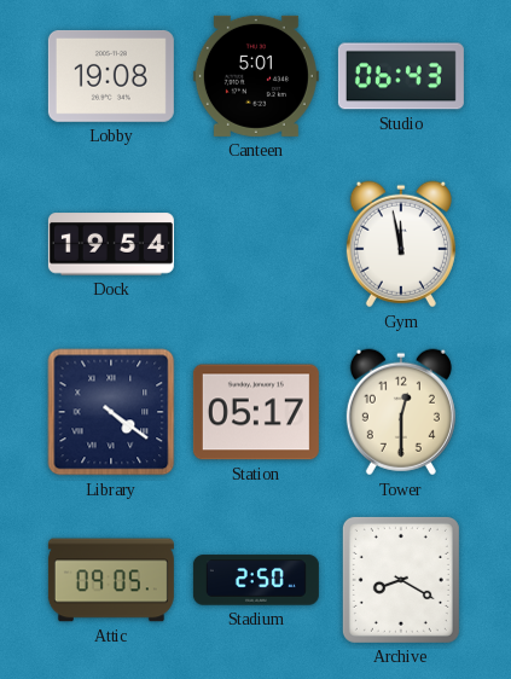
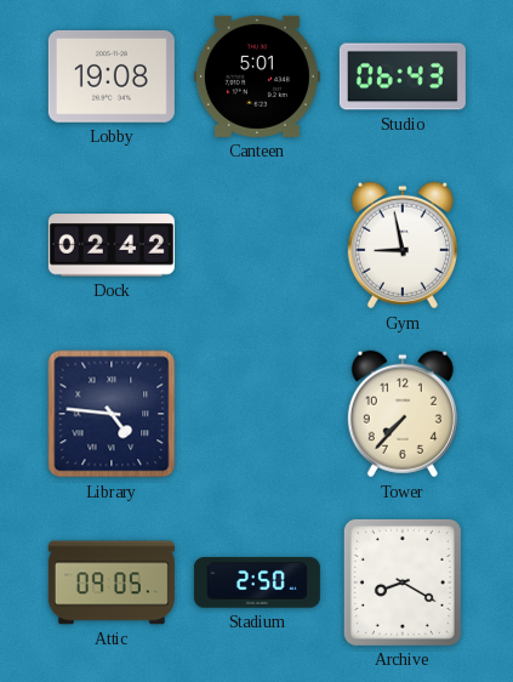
Dock: 19:54 -> 02:42 (112, 245)
Gym: 11:58 -> 8:58 (403, 245)
Library: 4:21 -> 4:46 (112, 414)
Station: 05:17 -> none (256, 412)
Tower: 12:30 -> 7:37 (403, 414)
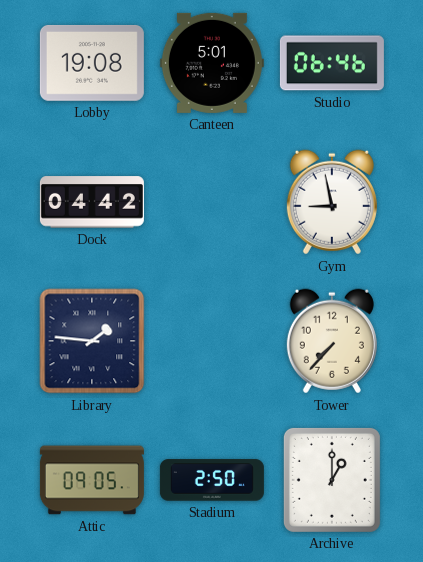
Studio: 06:43 -> 06:46 (332, 63)
Dock: 02:42 -> 04:42 (92, 202)
Library: 4:46 -> 1:46 (92, 341)
Archive: 8:20 -> 1:00 (332, 480)
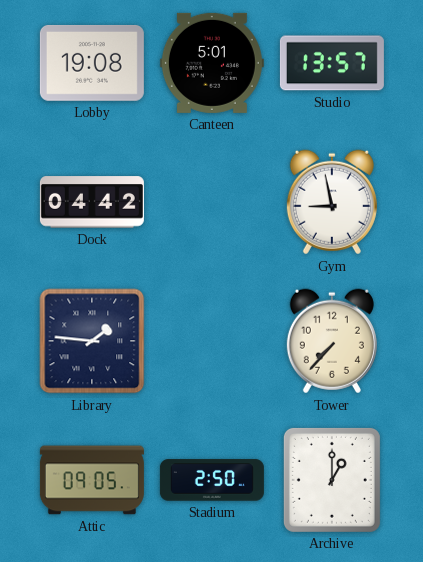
Studio: 06:46 -> 13:57 (332, 63)
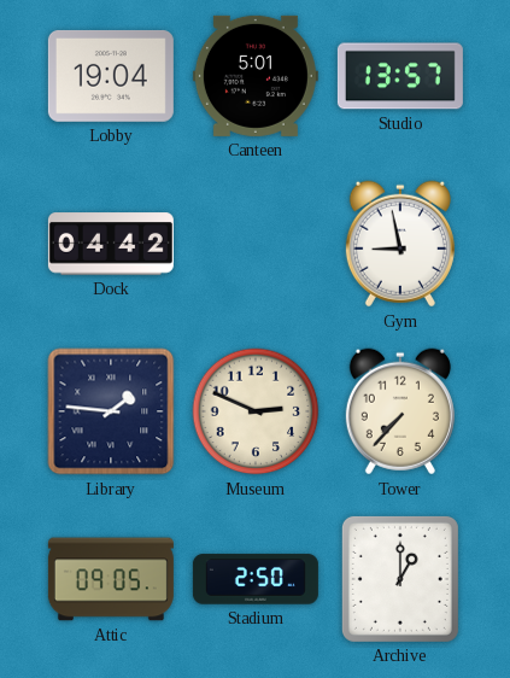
Lobby: 19:08 -> 19:04 (111, 76)
Museum: none -> 2:49 (256, 411)
